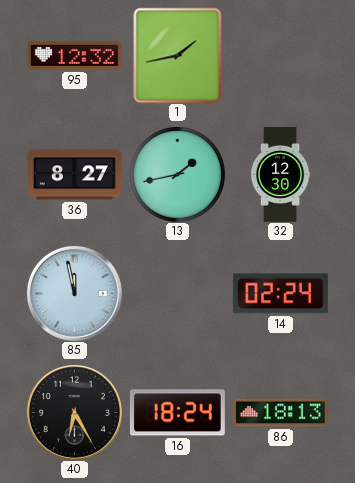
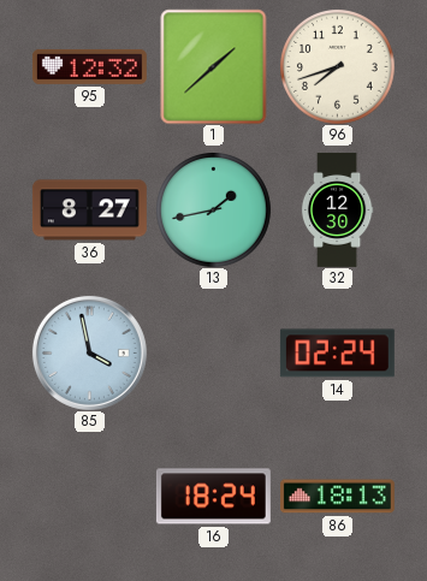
1: 1:43 -> 1:38 (214, 66)
96: none -> 7:42 (338, 67)
85: 11:58 -> 3:58 (89, 352)
40: 6:25 -> none (74, 412)
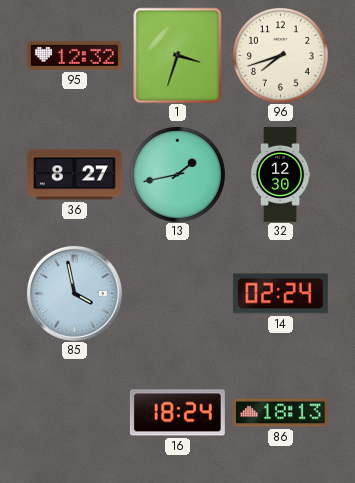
1: 1:38 -> 3:33 (178, 55)
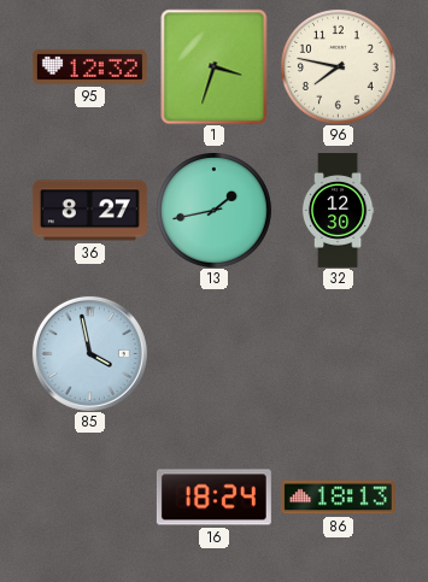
96: 7:42 -> 7:47 (339, 67)
14: 02:24 -> none (280, 294)
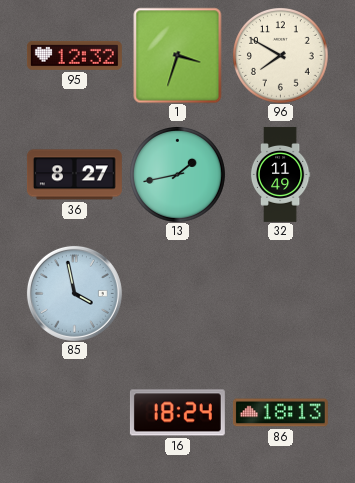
96: 7:47 -> 7:50 (281, 56)
32: 12:30 -> 11:49 (280, 175)
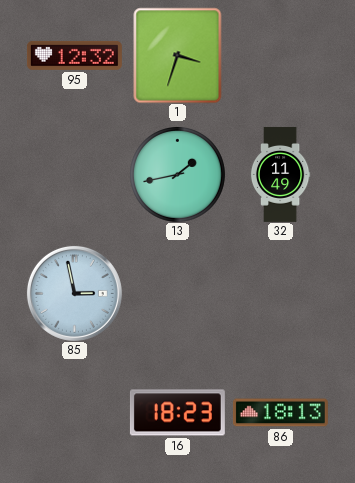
96: 7:50 -> none (281, 56)
36: 8:27 -> none (74, 175)
85: 3:58 -> 2:58 (74, 293)
16: 18:24 -> 18:23 (177, 413)
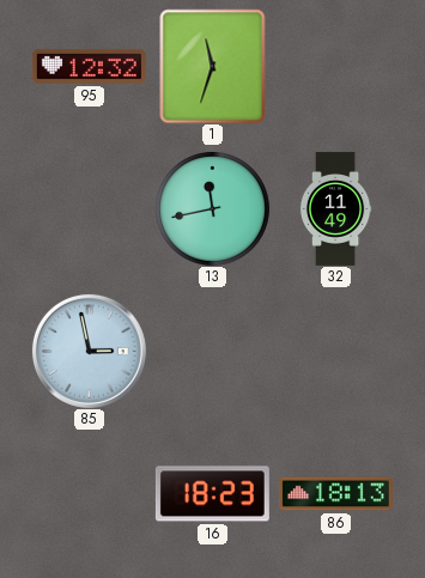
1: 3:33 -> 11:33 (213, 66)
13: 1:43 -> 11:43 (213, 209)
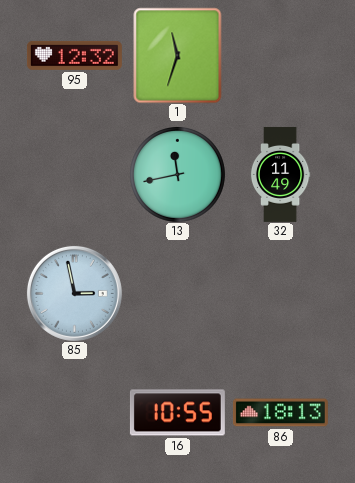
16: 18:23 -> 10:55 (177, 413)
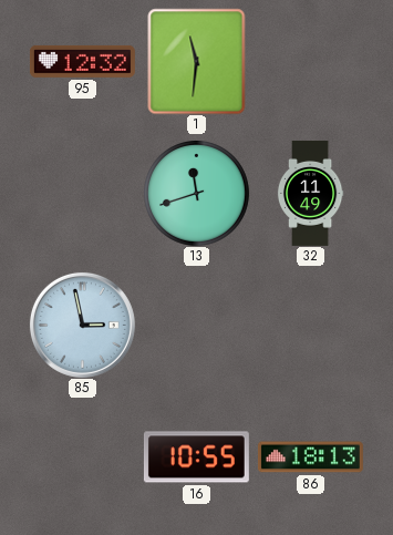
1: 11:33 -> 11:31 (197, 61)
13: 11:43 -> 11:42 (197, 194)
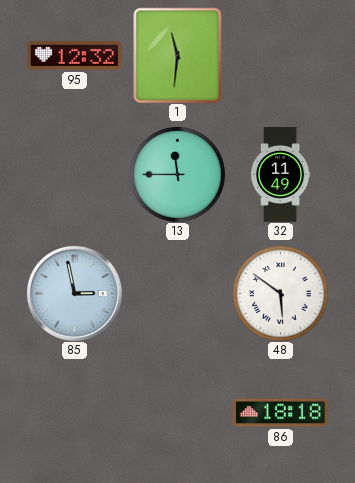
13: 11:42 -> 11:45 (178, 175)
48: none -> 5:51 (281, 294)
16: 10:55 -> none (196, 457)
86: 18:13 -> 18:18 (280, 413)
